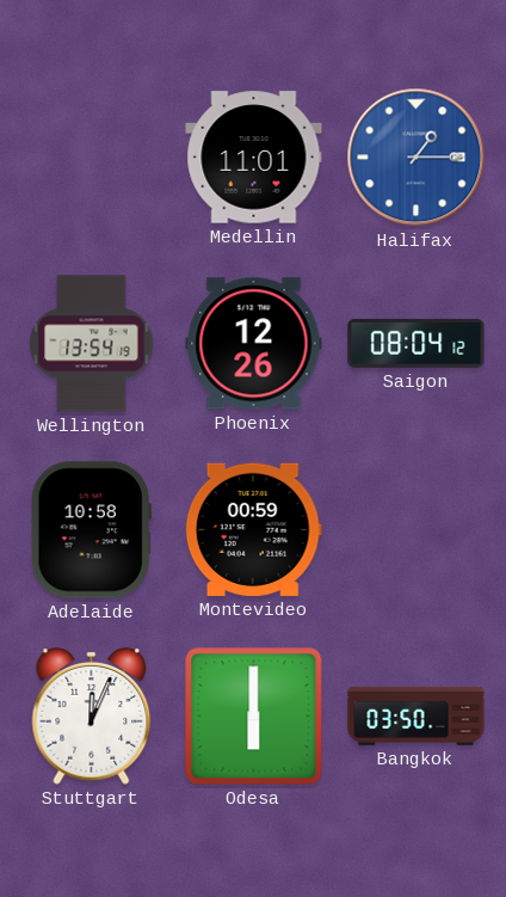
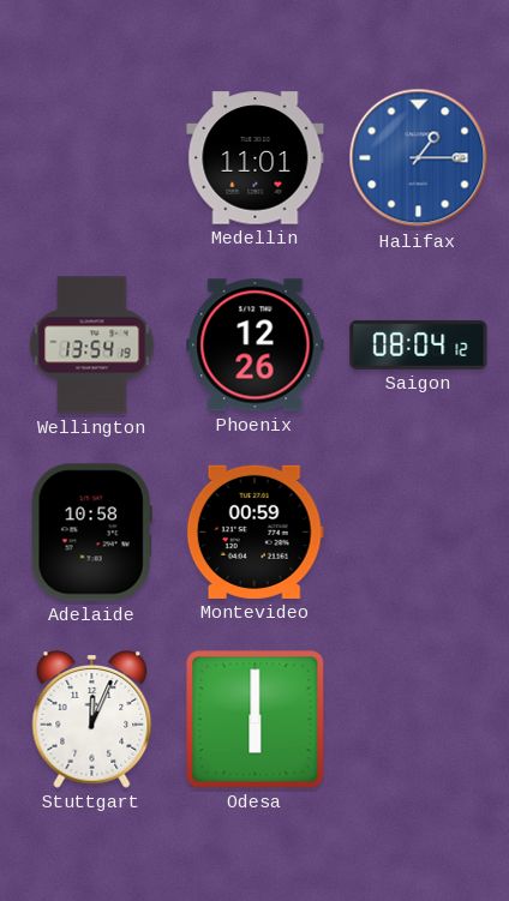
Bangkok: 03:50 -> none (416, 715)
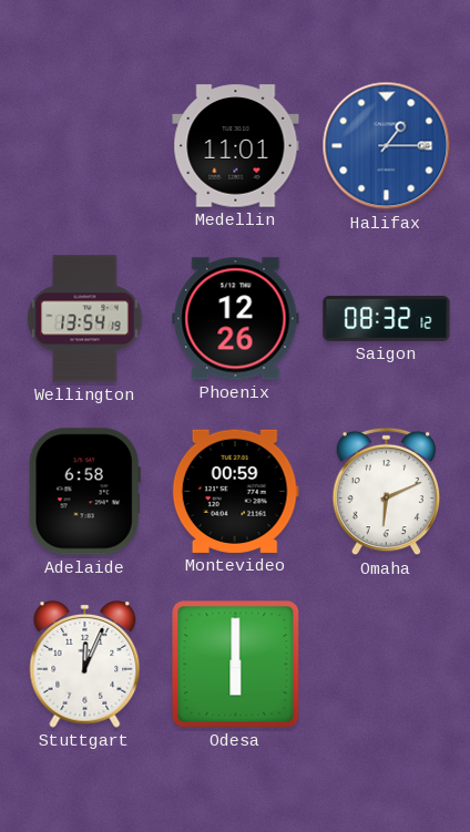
Saigon: 08:04 -> 08:32 (387, 318)
Adelaide: 10:58 -> 6:58 (84, 492)
Omaha: none -> 6:11 (387, 492)
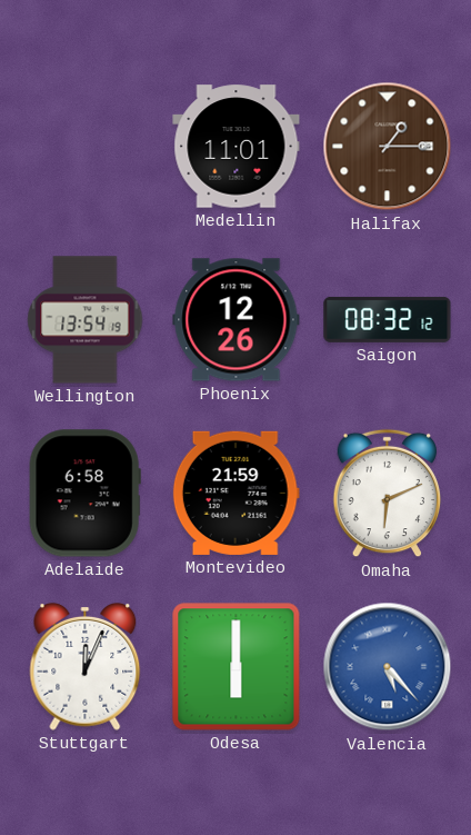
Halifax dial: blue -> brown (388, 147)
Montevideo: 00:59 -> 21:59 (235, 493)
Valencia: none -> 5:23 (388, 667)
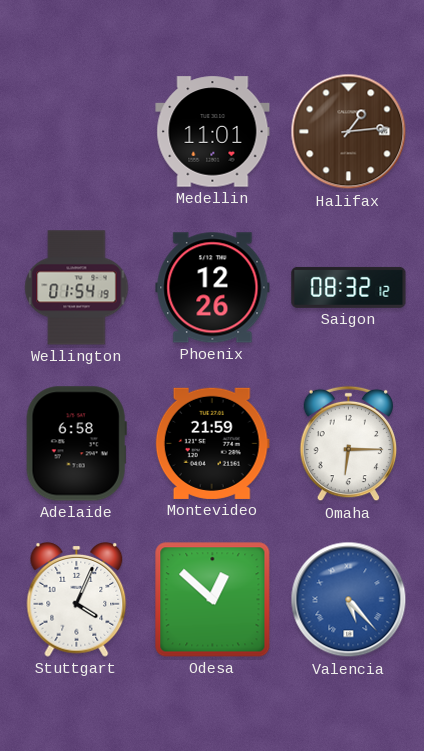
Halifax: 1:15 -> 1:14 (349, 132)
Wellington: 13:54 -> 01:54 (77, 288)
Omaha: 6:11 -> 6:15 (349, 444)
Stuttgart: 12:04 -> 4:04 (77, 599)
Odesa: 6:00 -> 12:52 (213, 600)
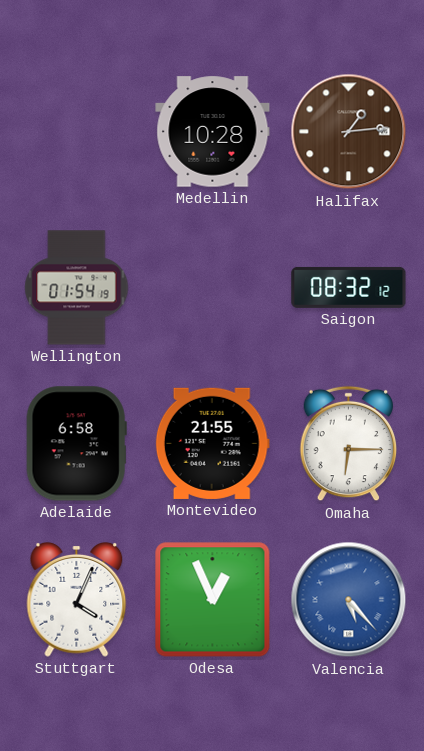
Medellin: 11:01 -> 10:28 (213, 132)
Phoenix: 12:26 -> none (213, 288)
Montevideo: 21:59 -> 21:55 (212, 443)
Odesa: 12:52 -> 12:56 (213, 600)
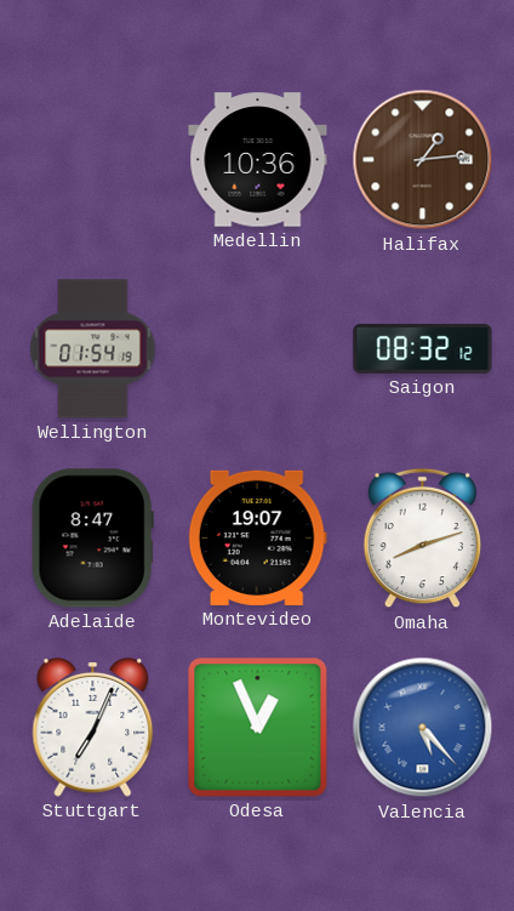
Medellin: 10:28 -> 10:36 (258, 160)
Adelaide: 6:58 -> 8:47 (92, 539)
Montevideo: 21:55 -> 19:07 (257, 537)
Omaha: 6:15 -> 8:12 (423, 539)
Stuttgart: 4:04 -> 7:04 (93, 727)
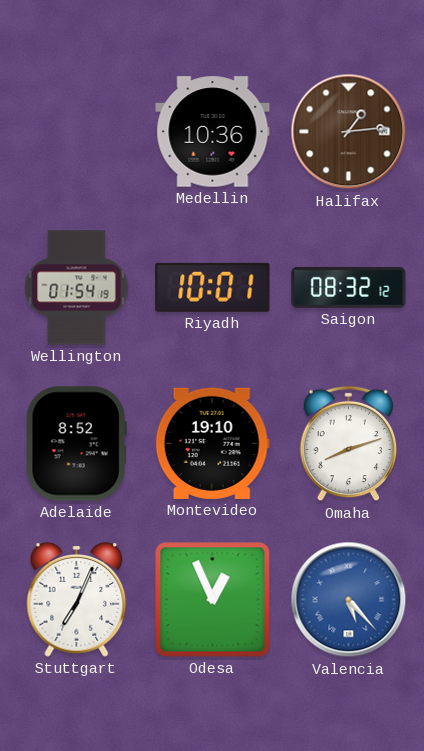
Riyadh: none -> 10:01 (213, 287)
Adelaide: 8:47 -> 8:52 (76, 444)
Montevideo: 19:07 -> 19:10 (212, 443)
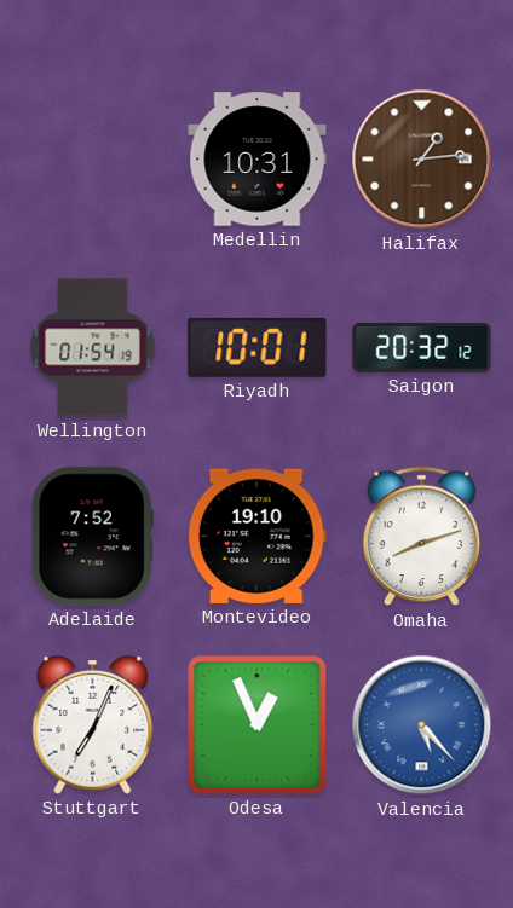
Medellin: 10:36 -> 10:31 (258, 160)
Saigon: 08:32 -> 20:32 (422, 347)
Adelaide: 8:52 -> 7:52 (92, 537)
